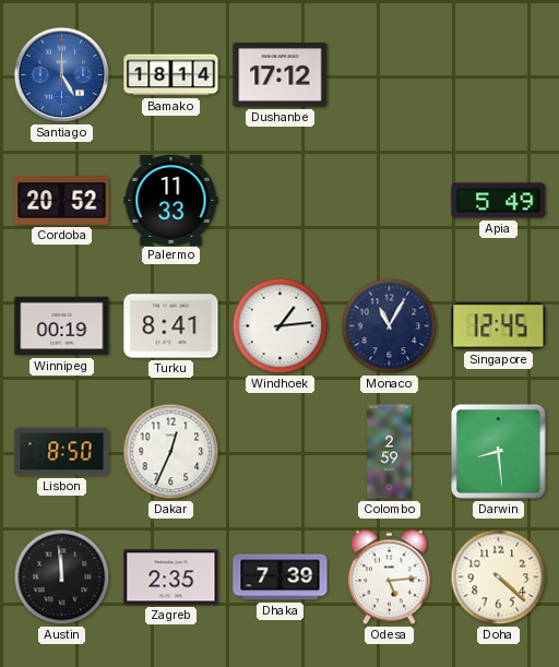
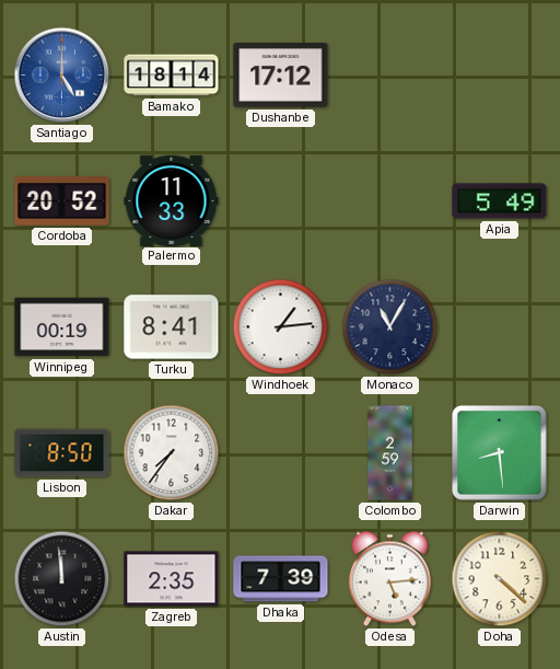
Singapore: 12:45 -> none (499, 326)
Dakar: 12:34 -> 7:36 (172, 453)
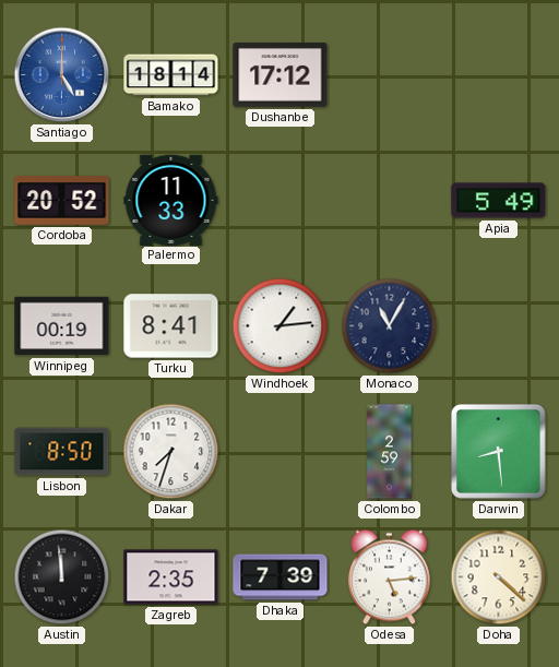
Dakar: 7:36 -> 7:33 (171, 452)
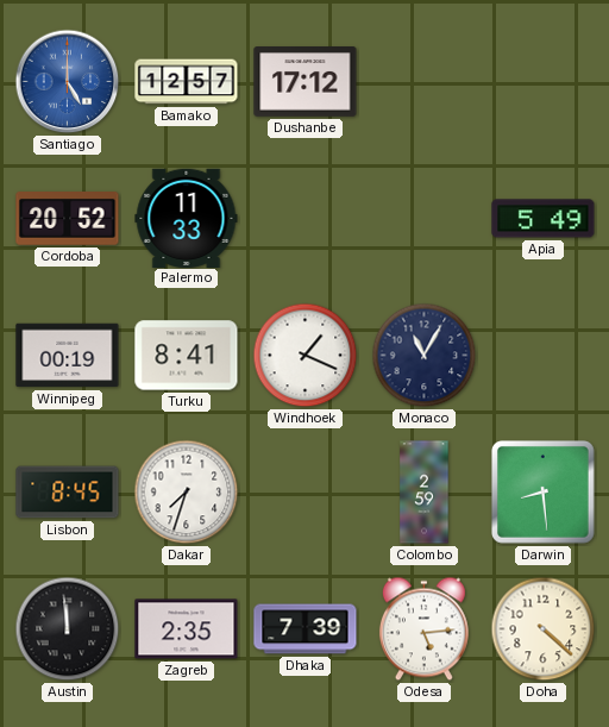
Bamako: 18:14 -> 12:57 (187, 82)
Windhoek: 1:14 -> 1:19 (306, 356)
Lisbon: 8:50 -> 8:45 (68, 493)
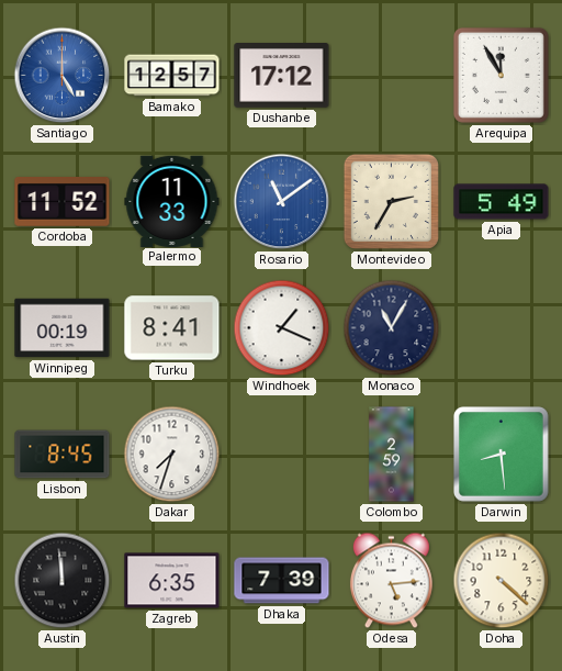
Arequipa: none -> 11:55 (501, 75)
Cordoba: 20:52 -> 11:52 (63, 202)
Rosario: none -> 11:09 (282, 202)
Montevideo: none -> 2:35 (391, 201)
Zagreb: 2:35 -> 6:35 (172, 581)
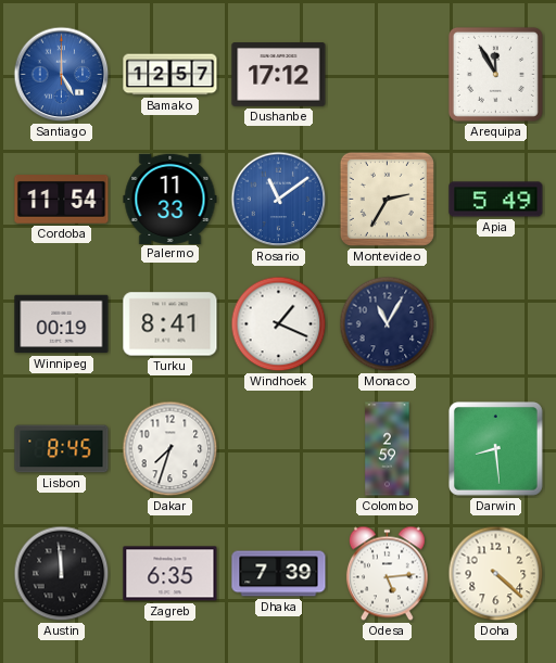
Cordoba: 11:52 -> 11:54 (62, 200)
